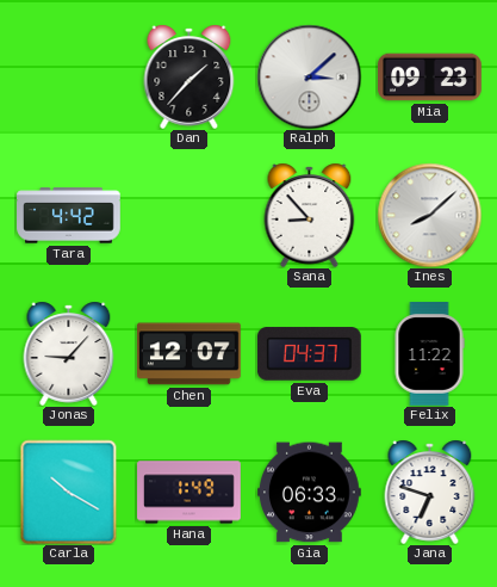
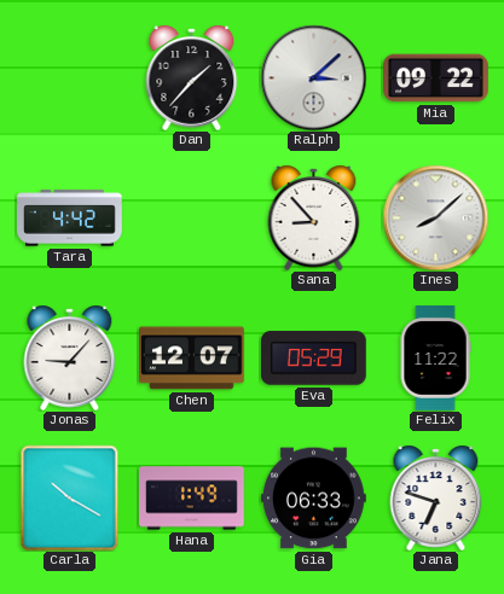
Mia: 09:23 -> 09:22 (436, 78)
Eva: 04:37 -> 05:29 (313, 359)
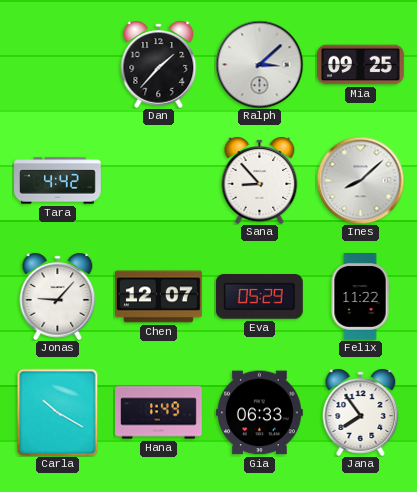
Mia: 09:22 -> 09:25 (361, 65)
Jana: 6:48 -> 7:54 (361, 412)
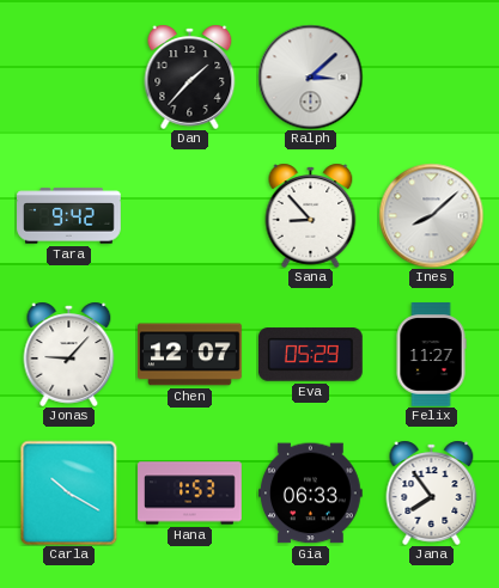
Mia: 09:25 -> none (361, 65)
Tara: 4:42 -> 9:42 (69, 216)
Felix: 11:22 -> 11:27 (431, 355)
Hana: 1:49 -> 1:53 (190, 494)
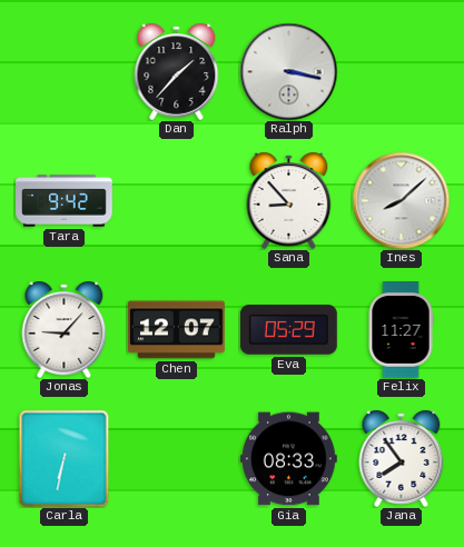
Ralph: 3:08 -> 3:17 (288, 71)
Carla: 10:20 -> 6:32 (65, 458)
Hana: 1:53 -> none (190, 494)
Gia: 06:33 -> 08:33 (289, 459)
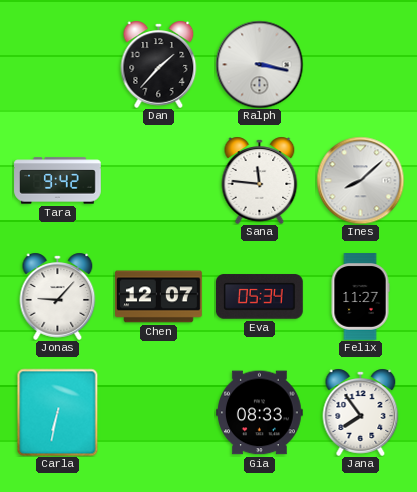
Sana: 8:53 -> 11:46 (260, 180)
Eva: 05:29 -> 05:34 (259, 297)
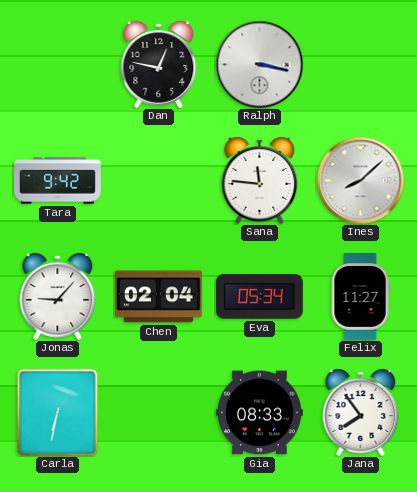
Dan: 1:37 -> 12:47 (159, 64)
Chen: 12:07 -> 02:04 (159, 297)
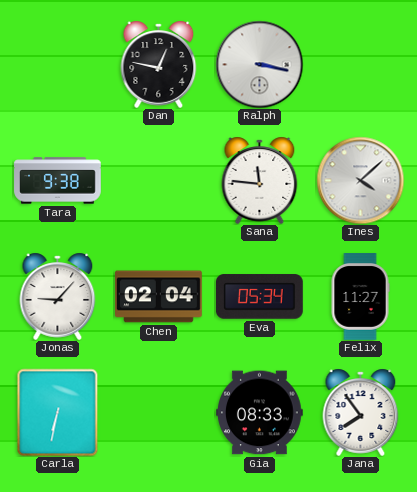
Tara: 9:42 -> 9:38 (58, 181)
Ines: 8:08 -> 4:08 (360, 180)
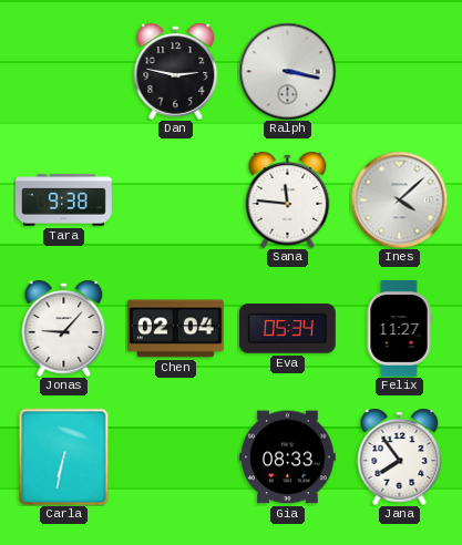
Dan: 12:47 -> 2:47 (176, 71)
